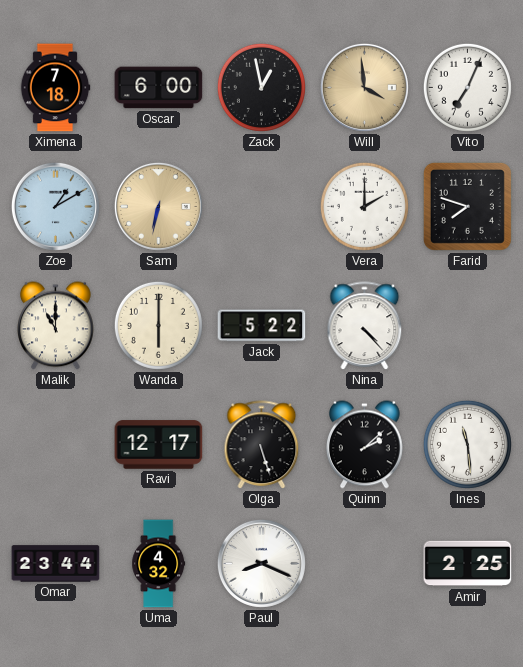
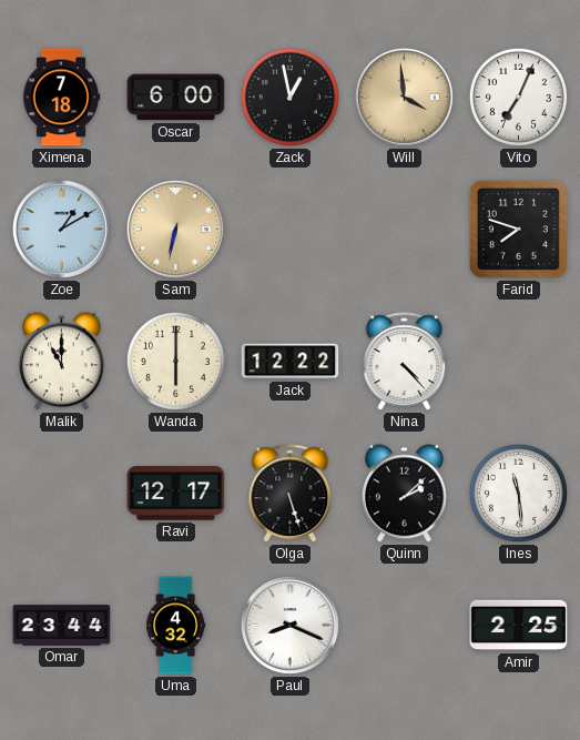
Vera: 2:00 -> none (364, 206)
Jack: 5:22 -> 12:22 (291, 362)
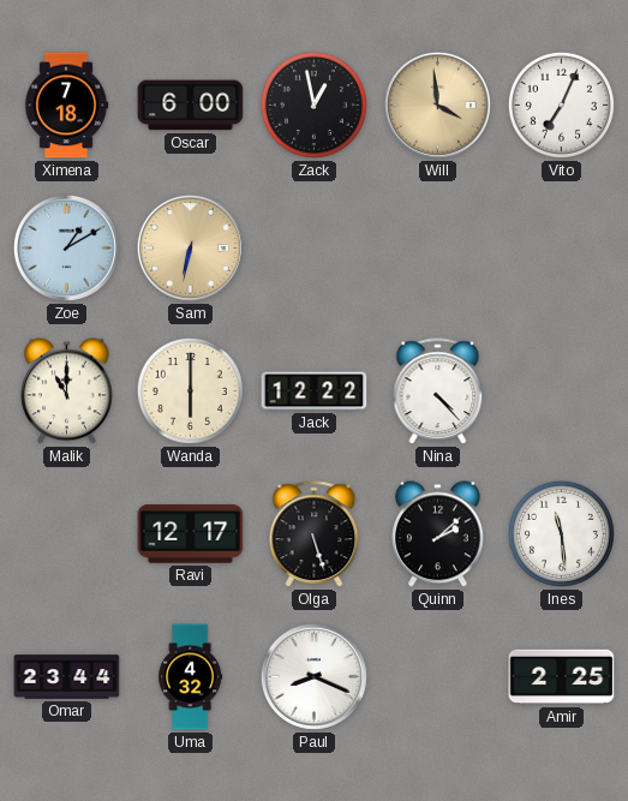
Farid: 7:48 -> none (518, 229)
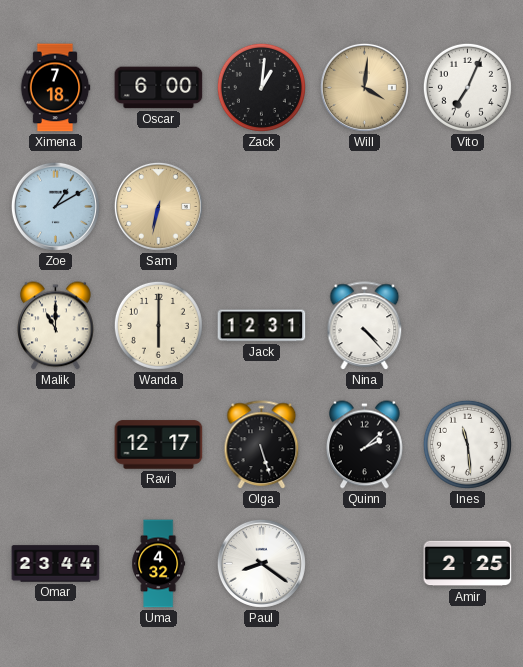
Zack: 12:58 -> 1:01 (261, 87)
Will: 3:59 -> 4:01 (364, 87)
Jack: 12:22 -> 12:31 (262, 326)
Paul: 8:19 -> 8:21 (261, 563)
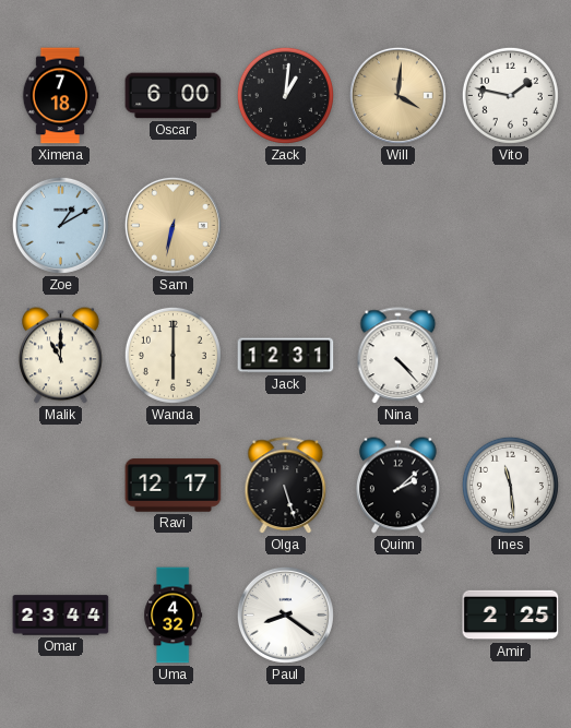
Vito: 7:04 -> 1:47 (510, 95)
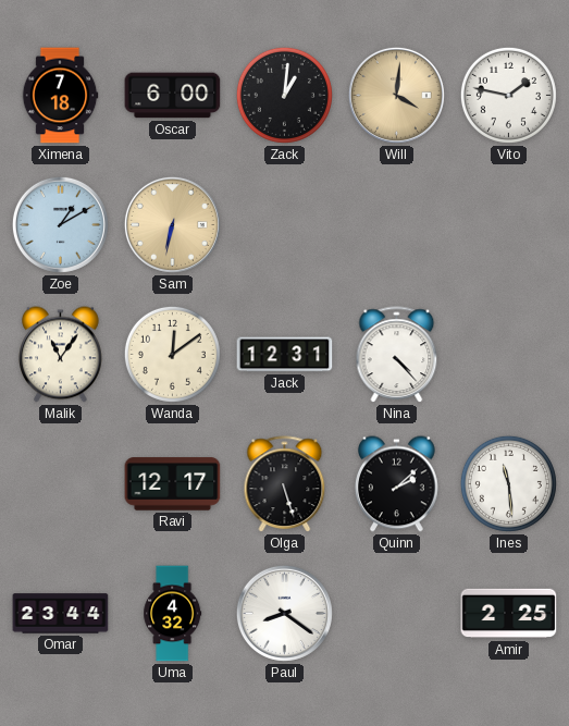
Malik: 11:00 -> 11:06 (61, 355)
Wanda: 6:00 -> 12:09 (172, 354)
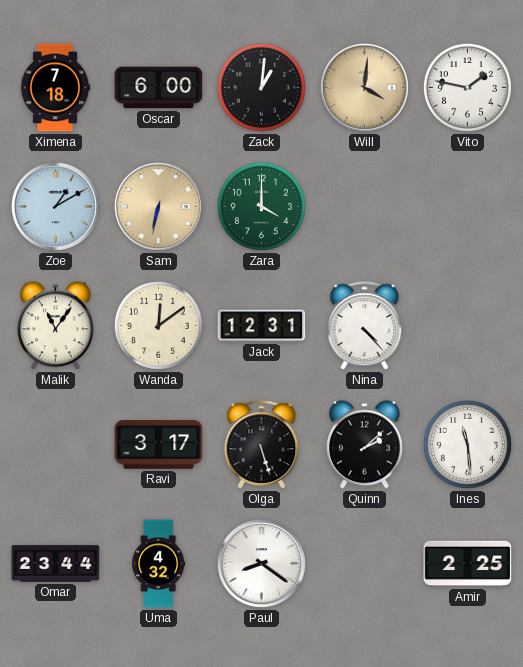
Zara: none -> 4:00 (261, 206)
Ravi: 12:17 -> 3:17 (159, 445)
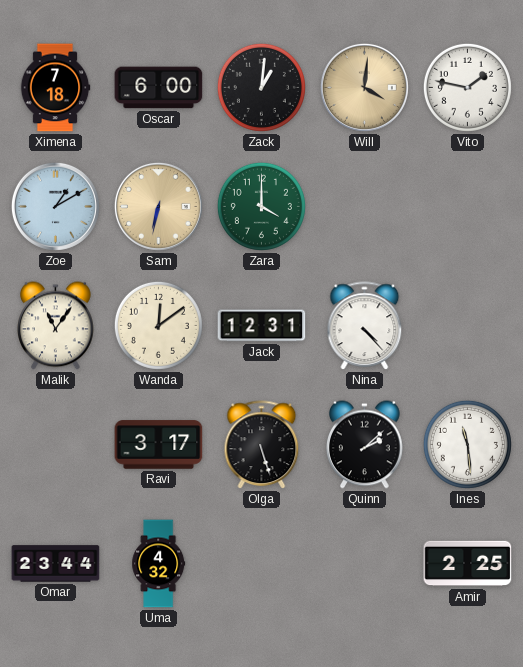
Paul: 8:21 -> none (261, 563)
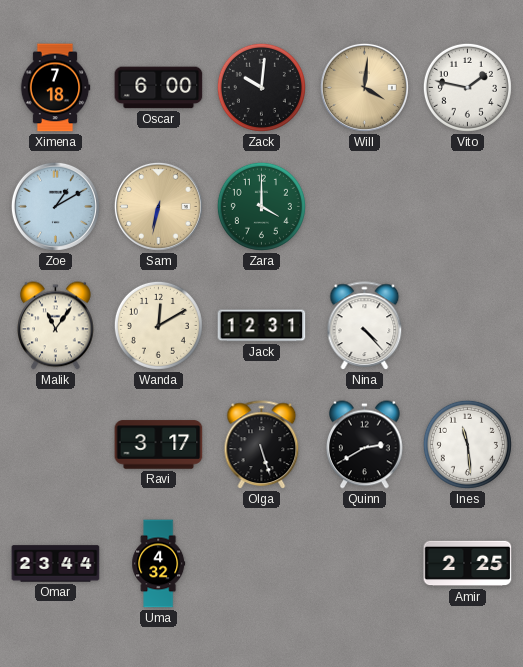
Zack: 1:01 -> 10:01 (261, 87)
Wanda: 12:09 -> 12:10 (158, 325)
Quinn: 2:08 -> 2:40 (365, 445)
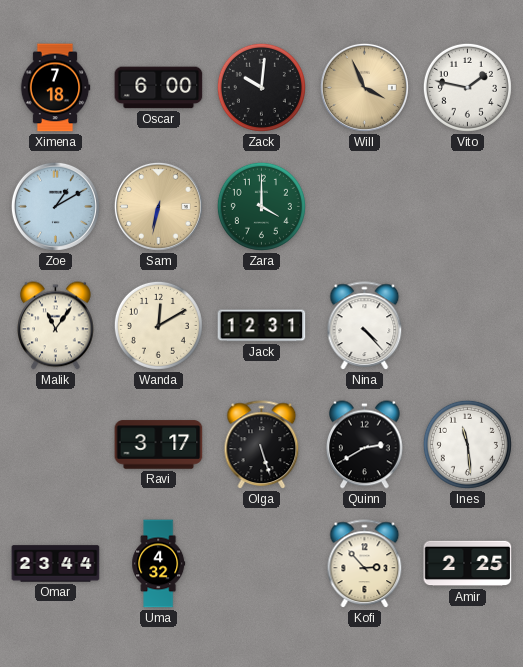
Will: 4:01 -> 3:56 (364, 87)
Kofi: none -> 2:53 (365, 564)
